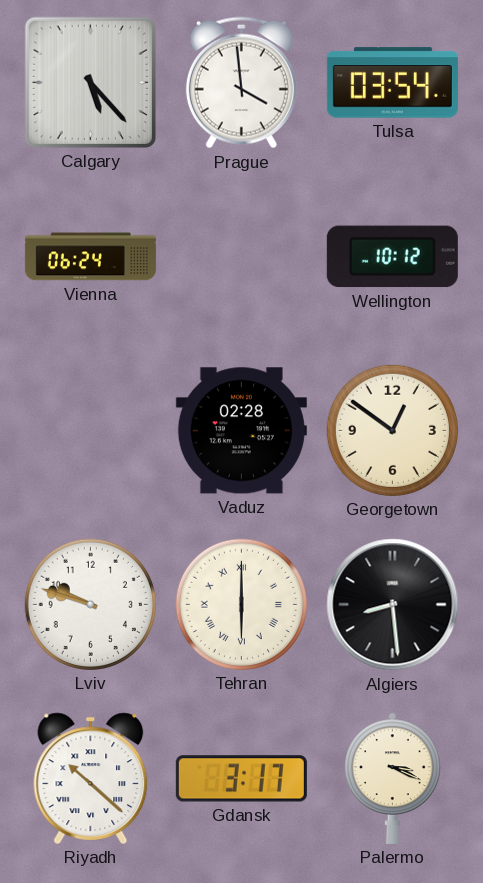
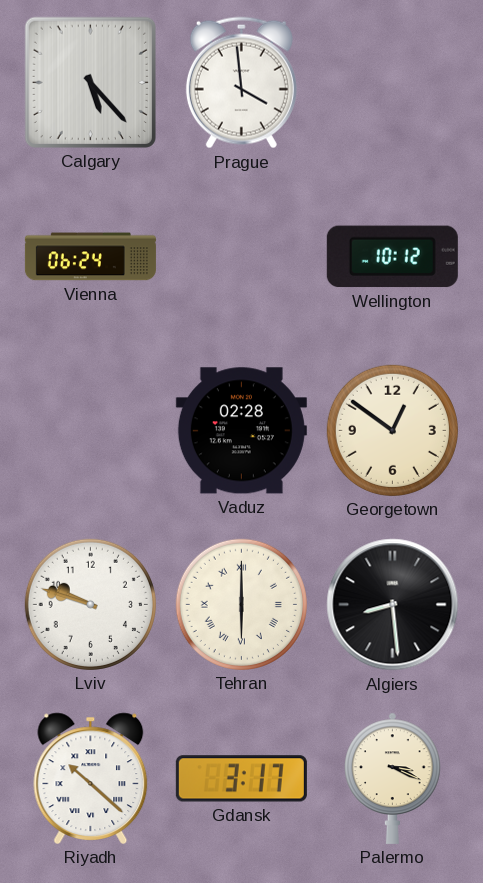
Tulsa: 03:54 -> none (392, 83)
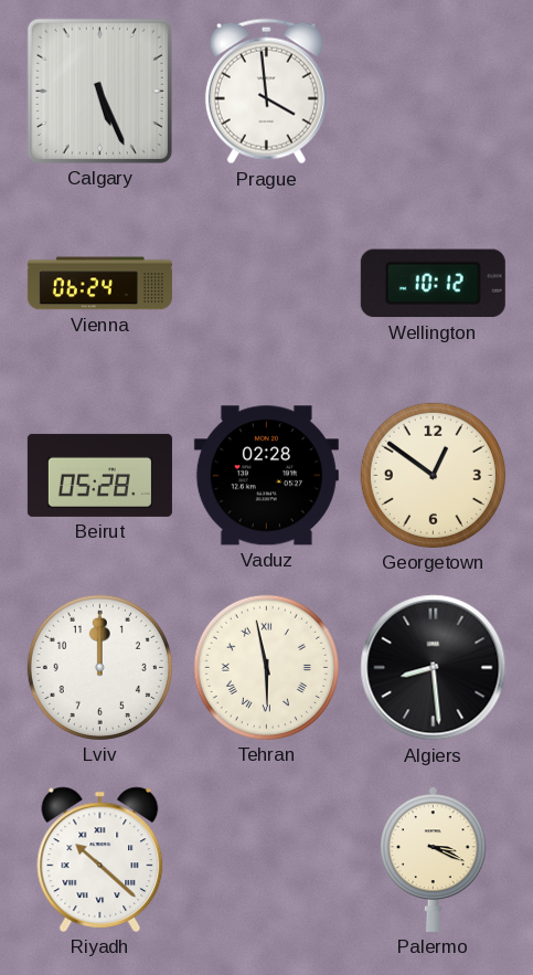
Calgary: 5:23 -> 5:26 (99, 91)
Beirut: none -> 05:28 (99, 475)
Lviv: 9:48 -> 12:00 (99, 667)
Tehran: 6:00 -> 5:58 (266, 667)
Gdansk: 3:17 -> none (241, 779)
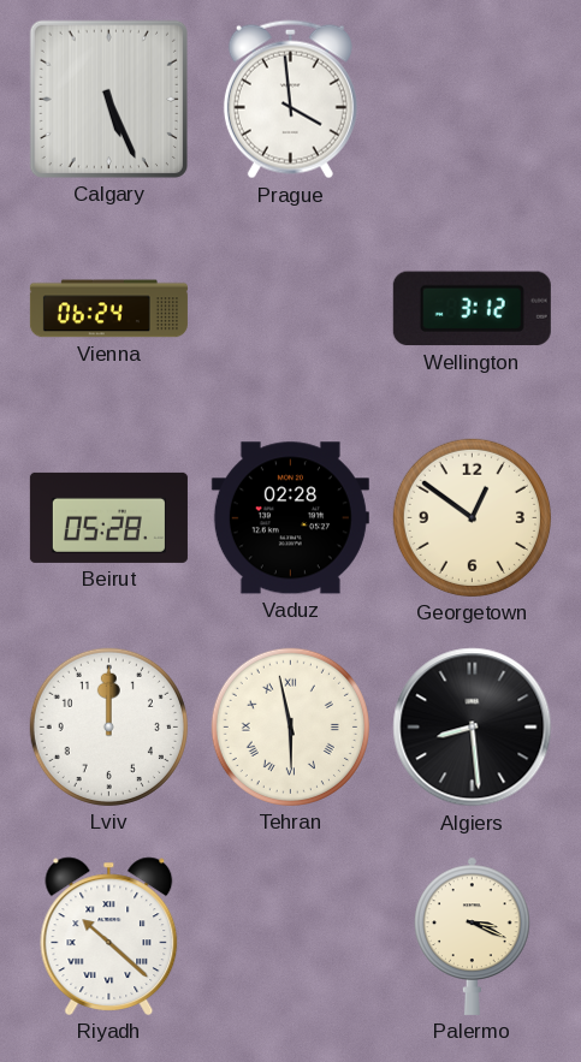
Wellington: 10:12 -> 3:12 (472, 309)
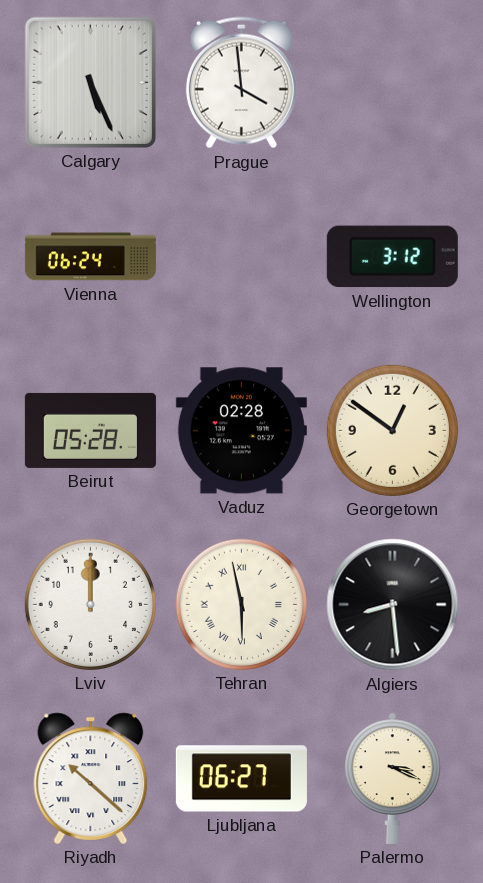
Ljubljana: none -> 06:27 (241, 779)
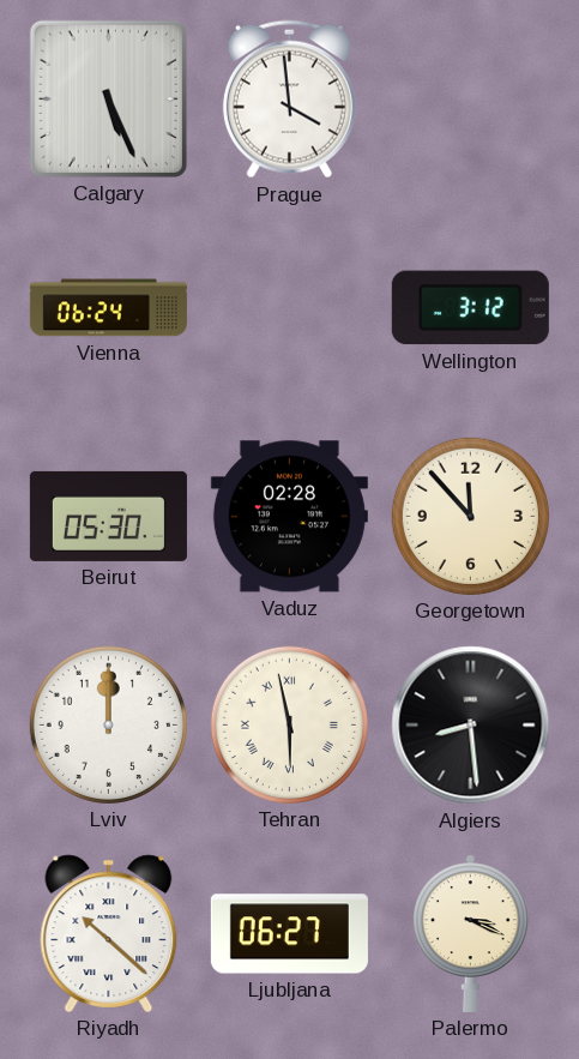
Beirut: 05:28 -> 05:30 (108, 516)
Georgetown: 12:51 -> 11:53 (470, 516)
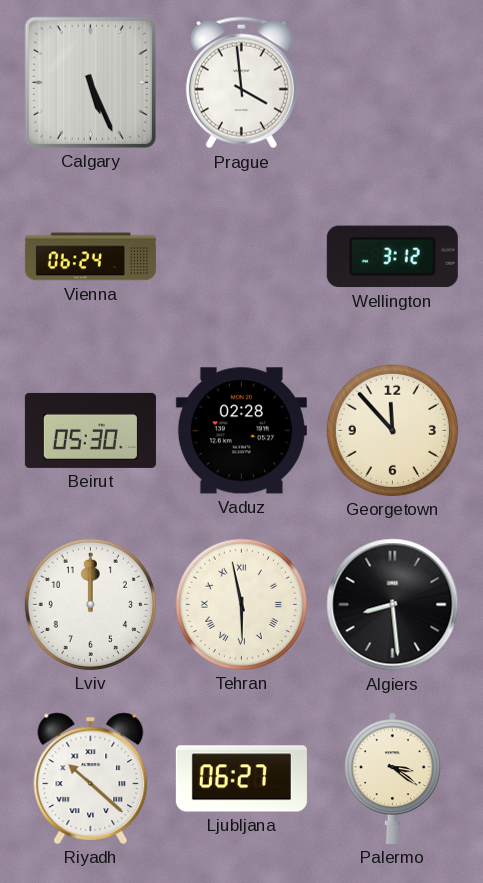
Palermo: 3:19 -> 3:21 (393, 778)
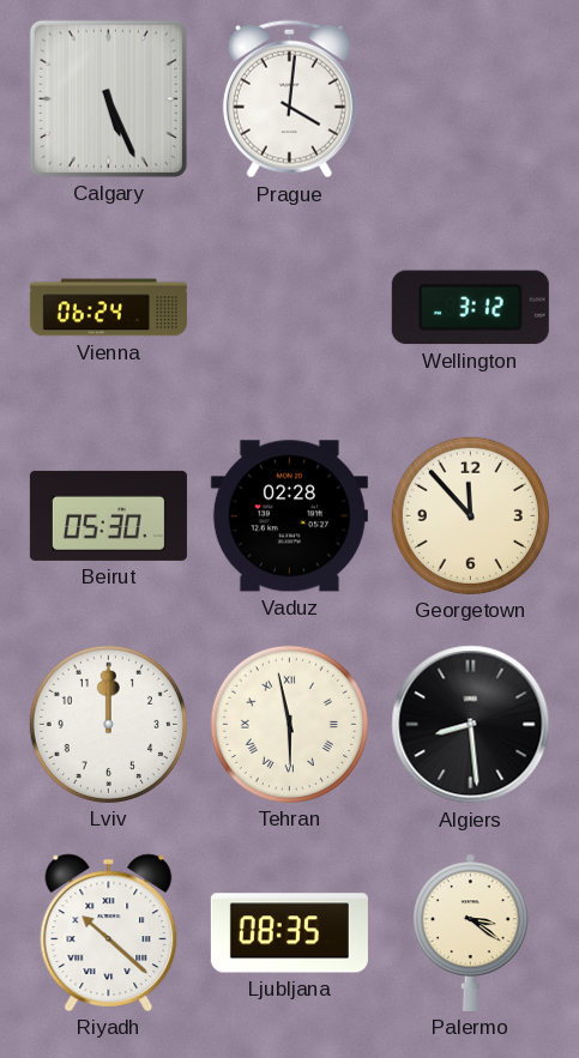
Prague: 3:59 -> 4:01 (289, 99)
Ljubljana: 06:27 -> 08:35 (289, 933)
